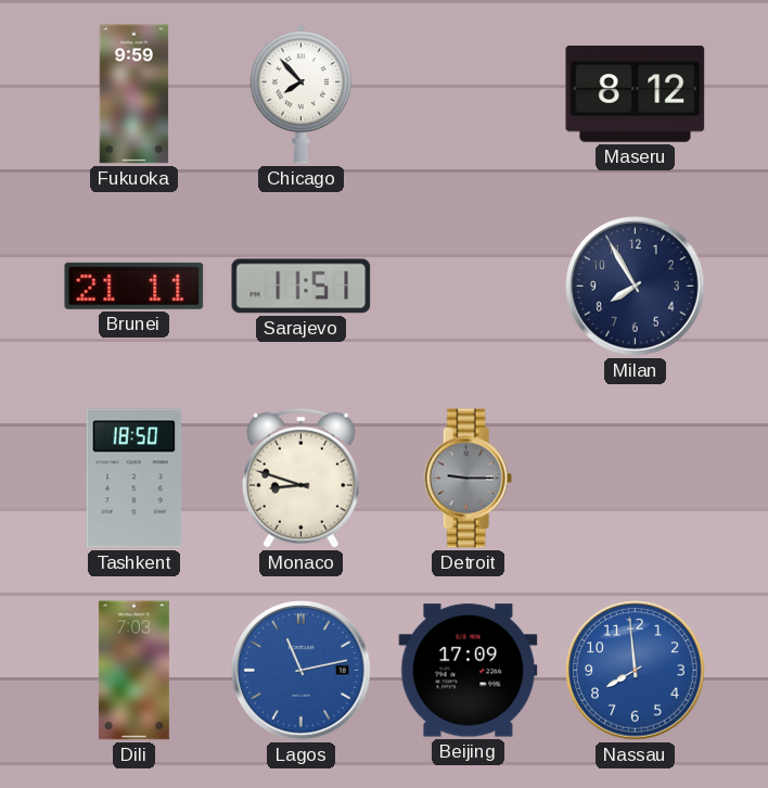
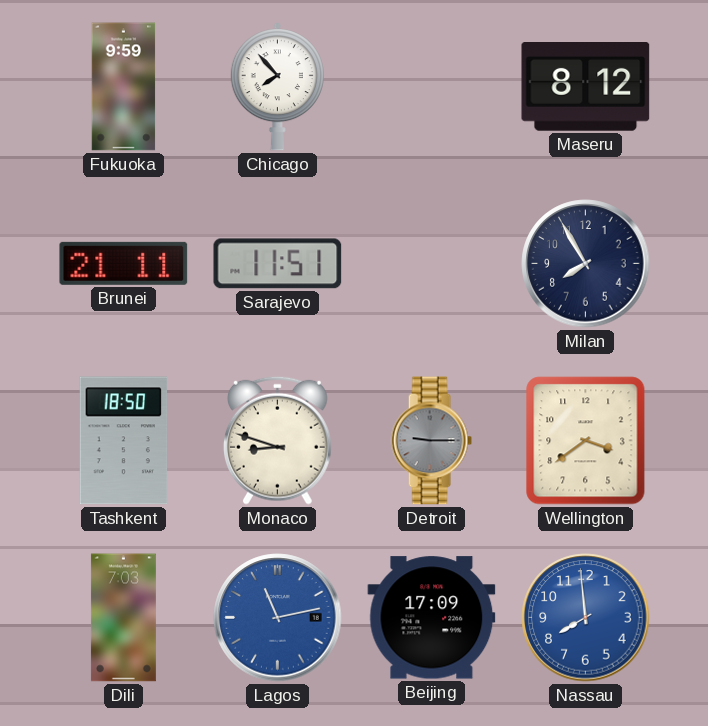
Wellington: none -> 3:39 (586, 441)
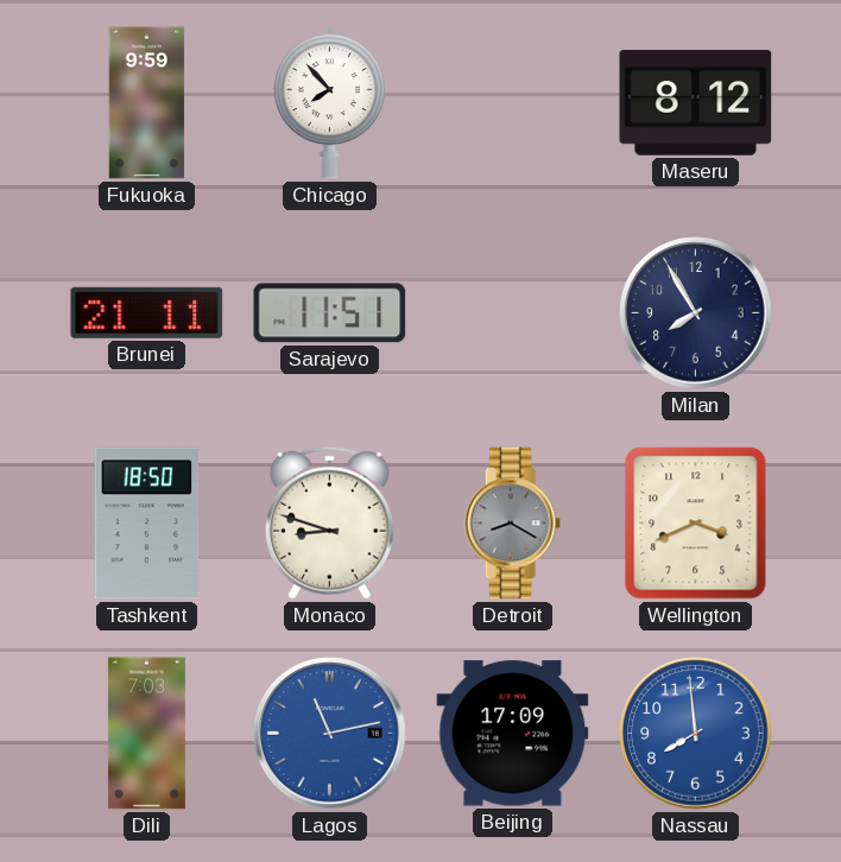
Detroit: 9:15 -> 8:20 (512, 524)
Wellington: 3:39 -> 3:41 (696, 524)
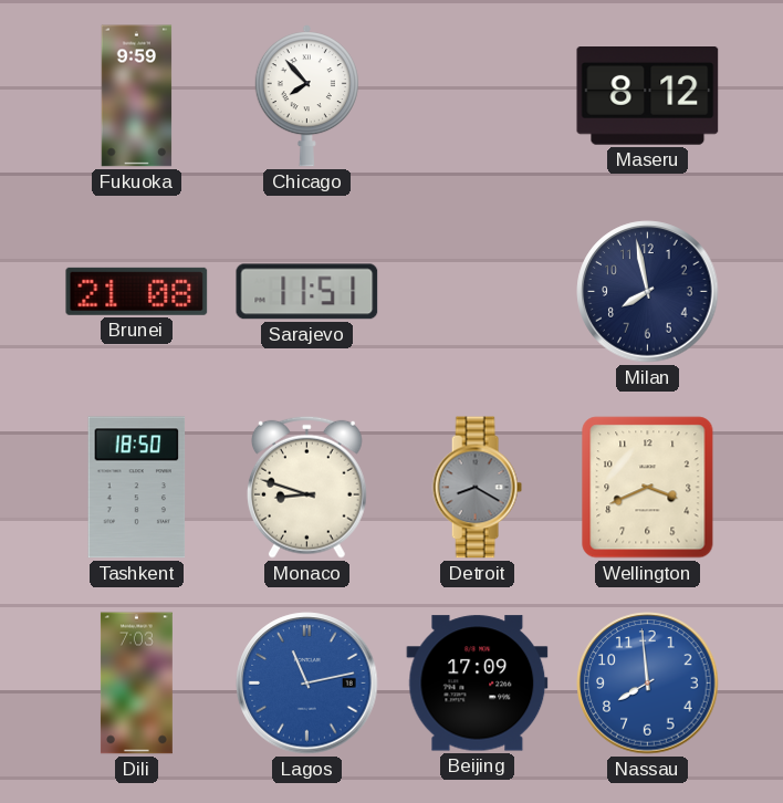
Brunei: 21:11 -> 21:08 (137, 291)
Milan: 7:55 -> 7:58 (648, 292)
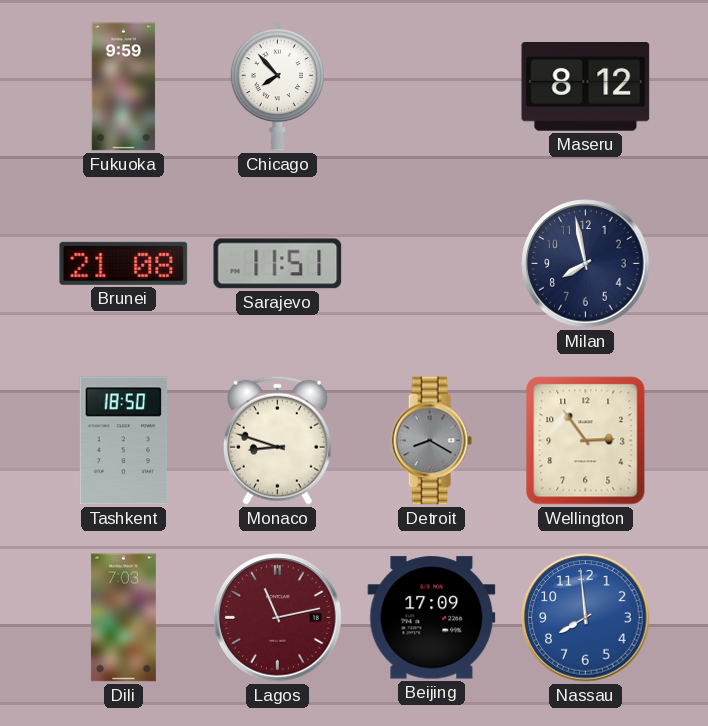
Wellington: 3:41 -> 2:54 (586, 441)
Lagos dial: blue -> burgundy (278, 618)
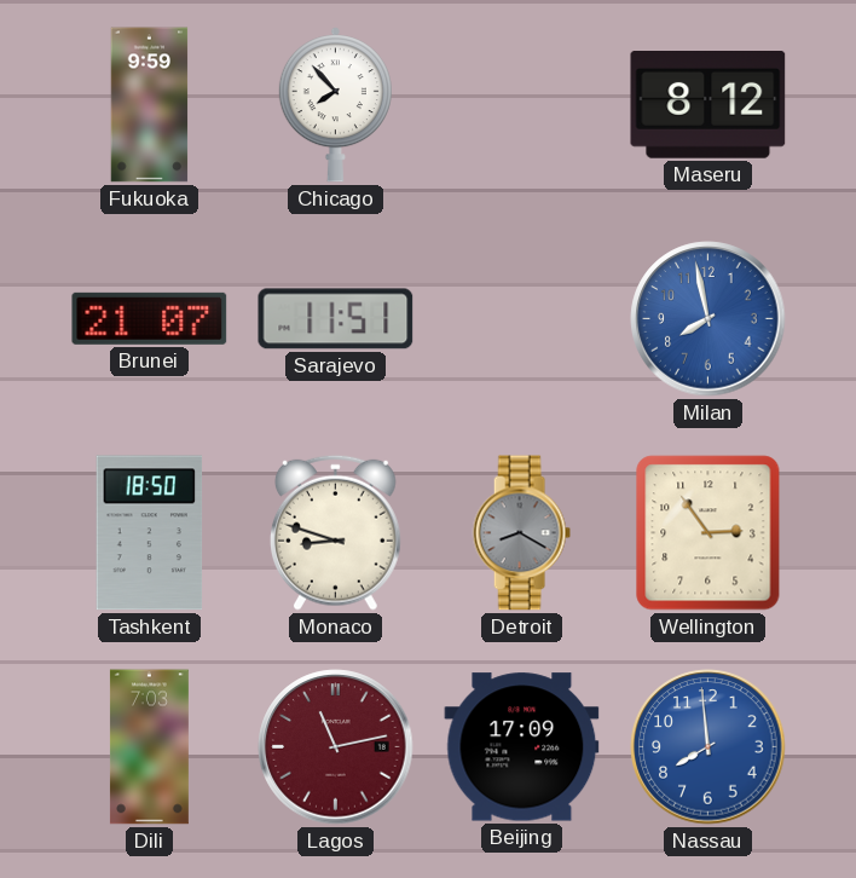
Brunei: 21:08 -> 21:07 (150, 318)
Milan dial: navy -> blue (708, 319)
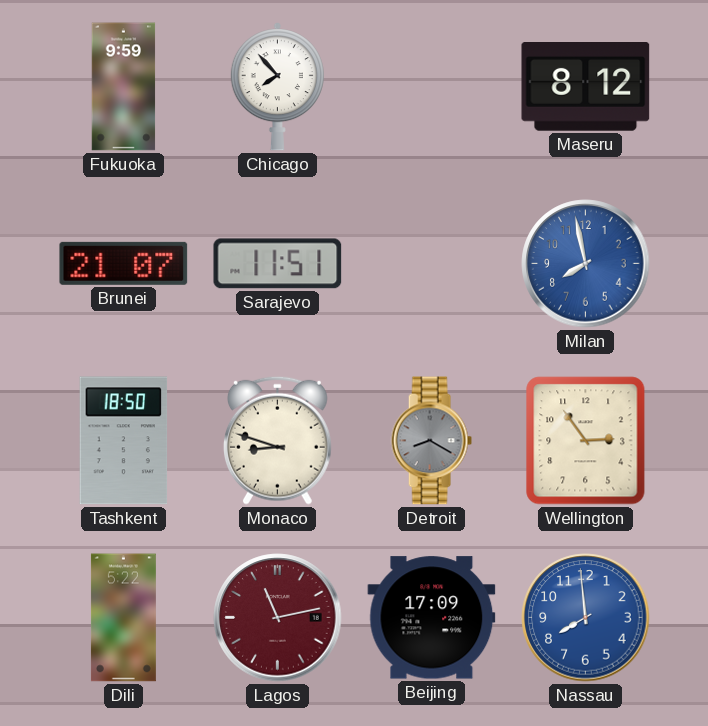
Dili: 7:03 -> 5:22 (123, 618)
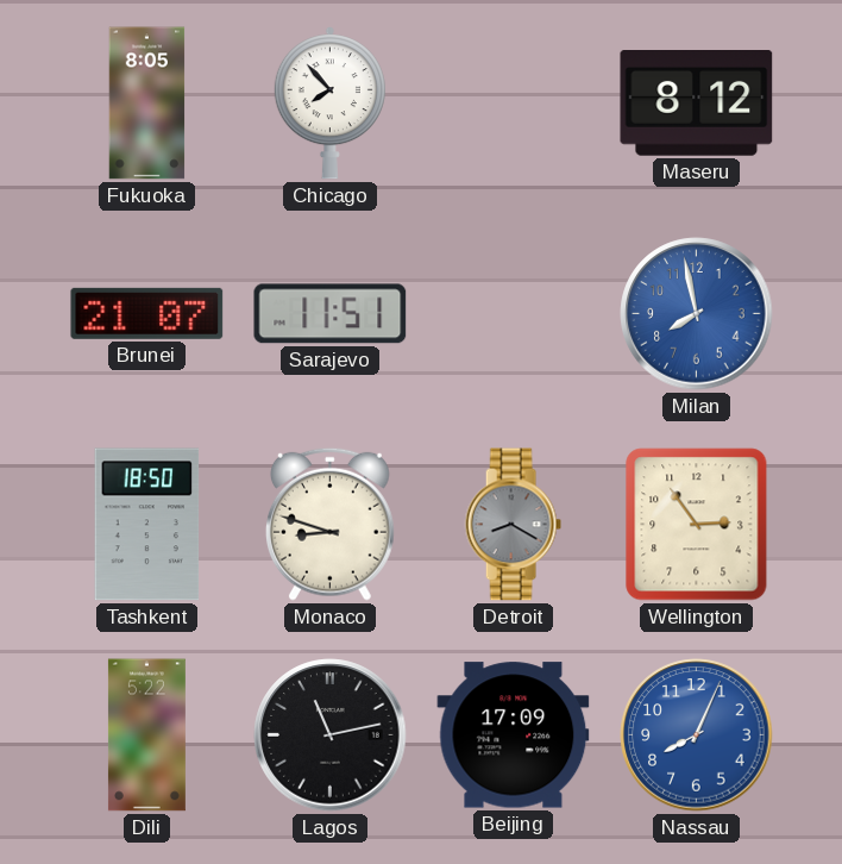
Fukuoka: 9:59 -> 8:05 (147, 104)
Lagos dial: burgundy -> black (331, 735)
Nassau: 7:59 -> 8:04 (697, 735)
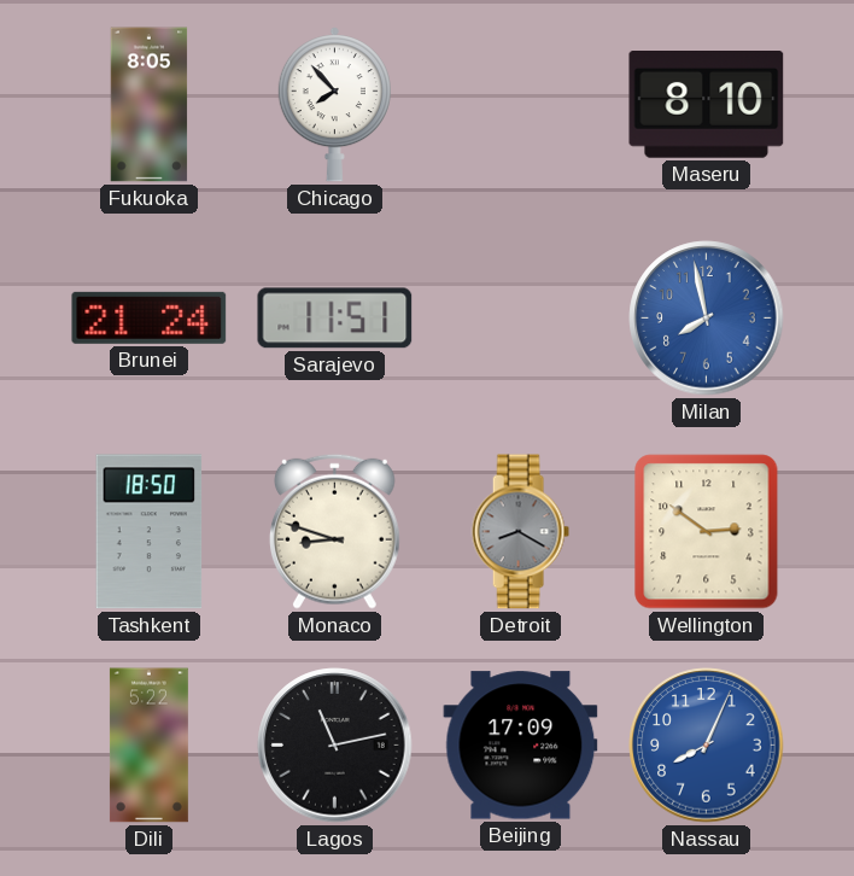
Maseru: 8:12 -> 8:10 (707, 105)
Brunei: 21:07 -> 21:24 (150, 317)
Wellington: 2:54 -> 2:51 (707, 532)
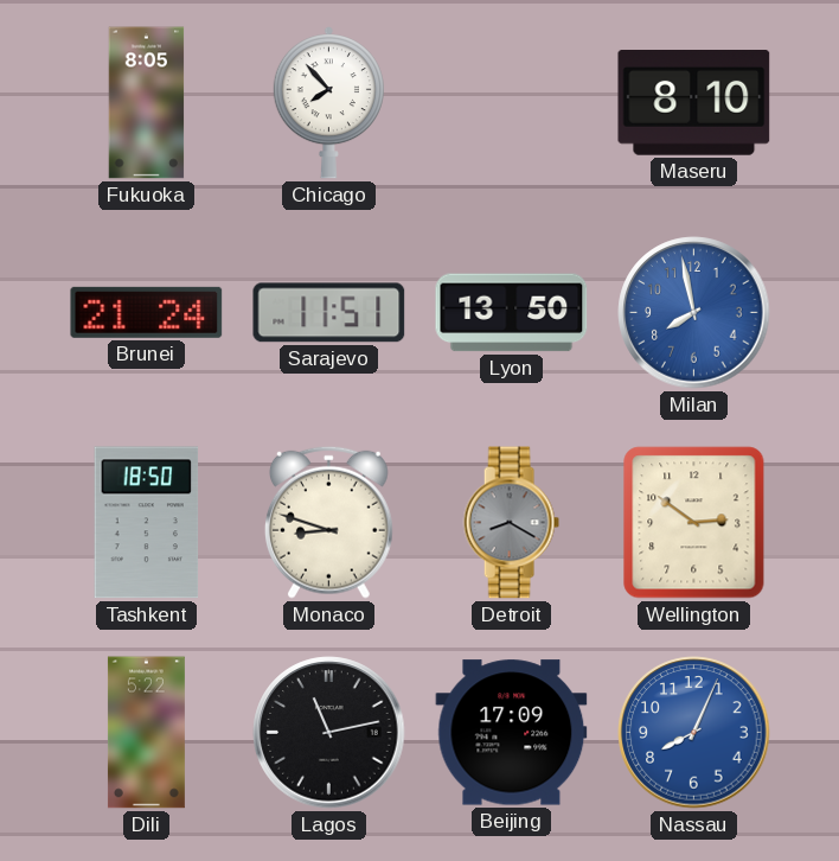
Lyon: none -> 13:50 (512, 313)
